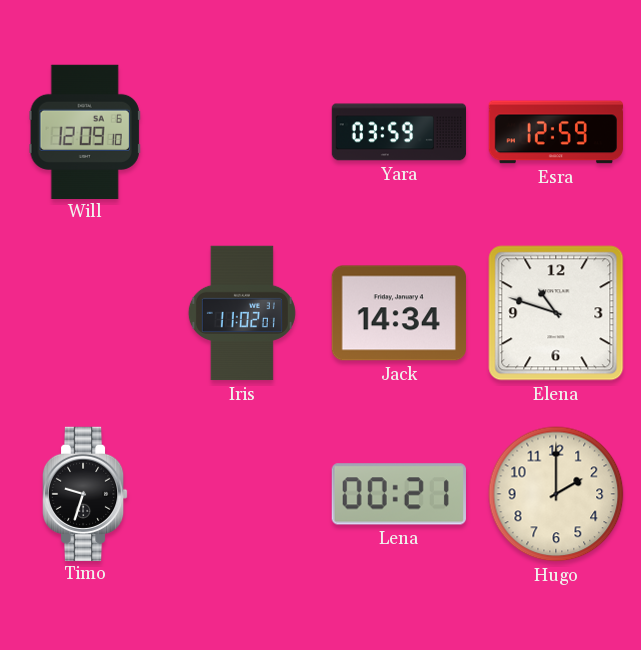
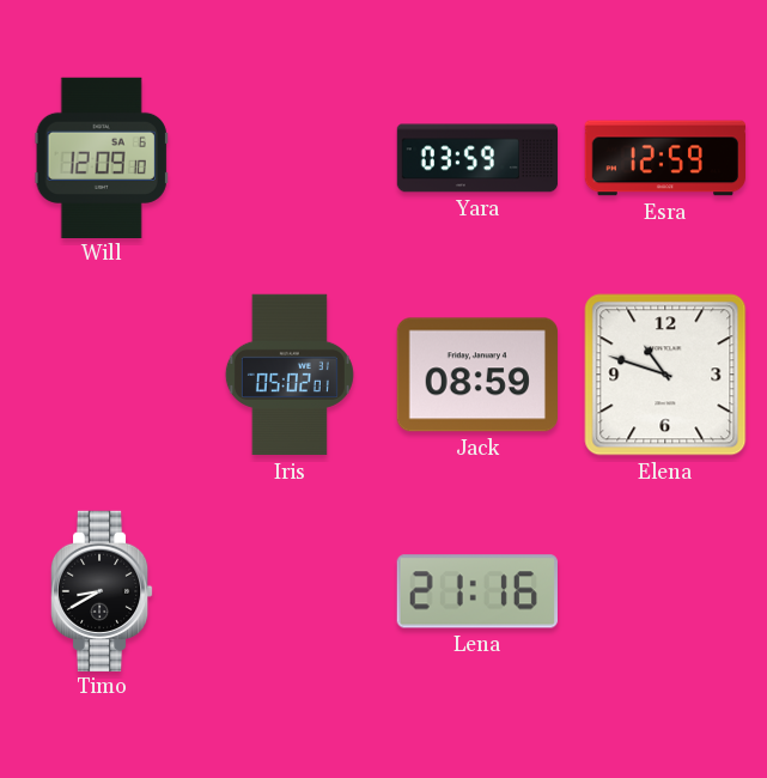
Iris: 11:02 -> 05:02 (290, 375)
Jack: 14:34 -> 08:59 (477, 375)
Timo: 9:33 -> 8:40 (102, 590)
Lena: 00:21 -> 21:16 (477, 591)
Hugo: 2:00 -> none (556, 494)
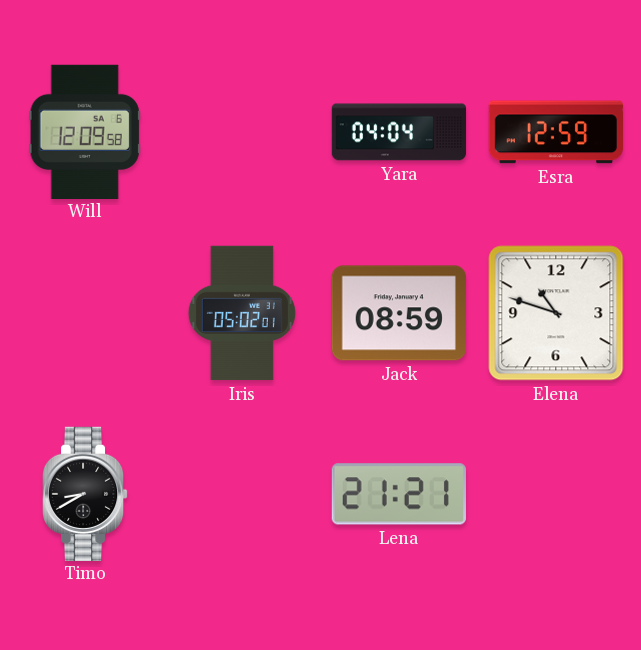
Will: 12:09:10 -> 12:09:58 (85, 131)
Yara: 03:59 -> 04:04 (399, 132)
Lena: 21:16 -> 21:21 (399, 494)
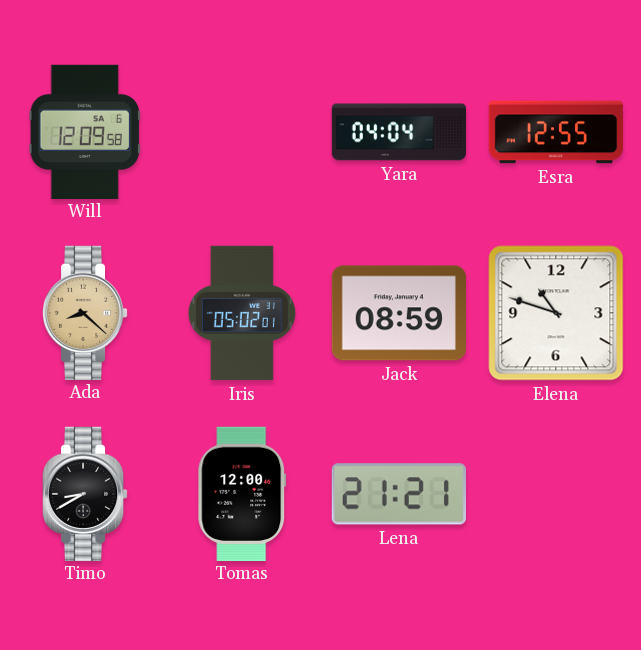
Esra: 12:59 -> 12:55 (556, 132)
Ada: none -> 8:22 (85, 312)
Tomas: none -> 12:00 (242, 493)
